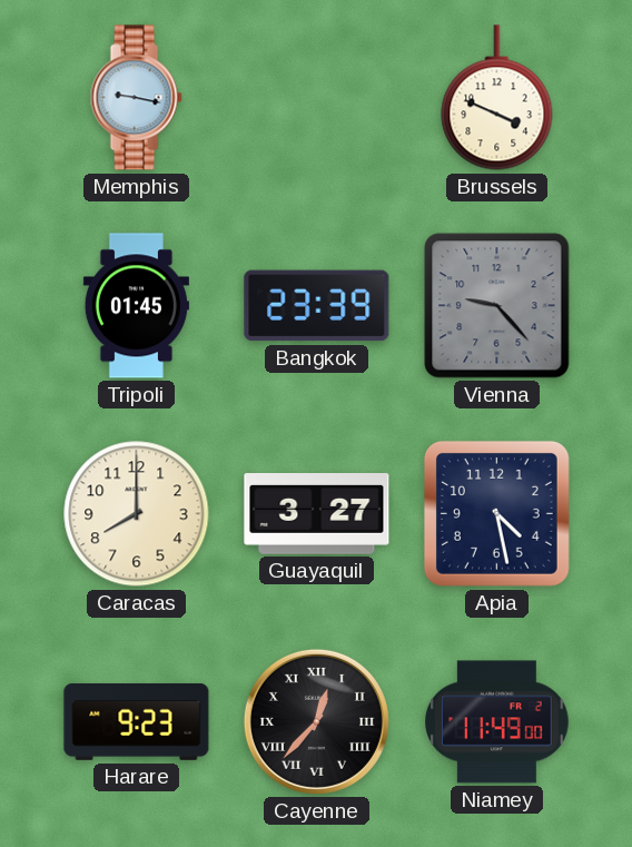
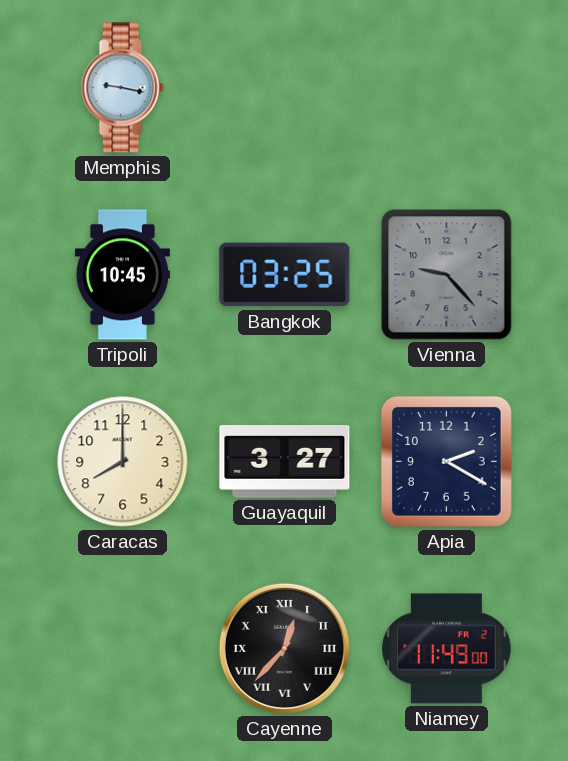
Brussels: 3:49 -> none (497, 98)
Tripoli: 01:45 -> 10:45 (122, 275)
Bangkok: 23:39 -> 03:25 (285, 275)
Apia: 4:28 -> 2:20 (446, 461)
Harare: 9:23 -> none (137, 721)
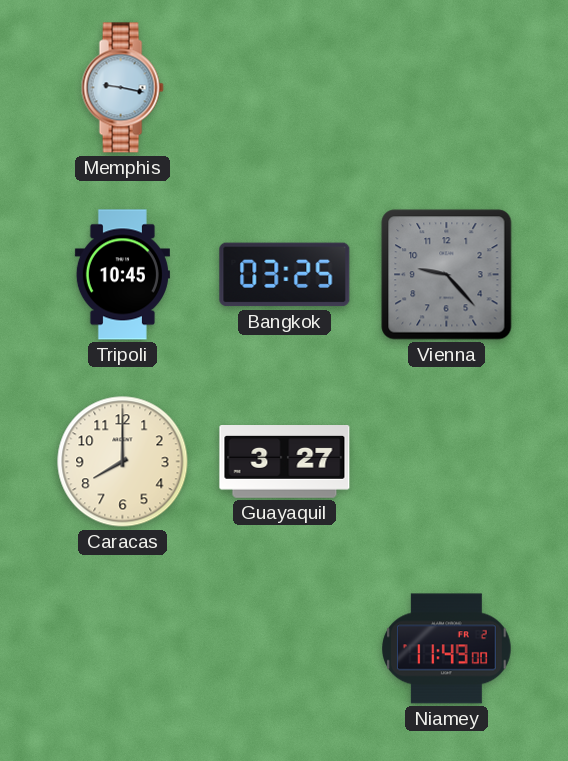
Apia: 2:20 -> none (446, 461)
Cayenne: 12:37 -> none (284, 648)
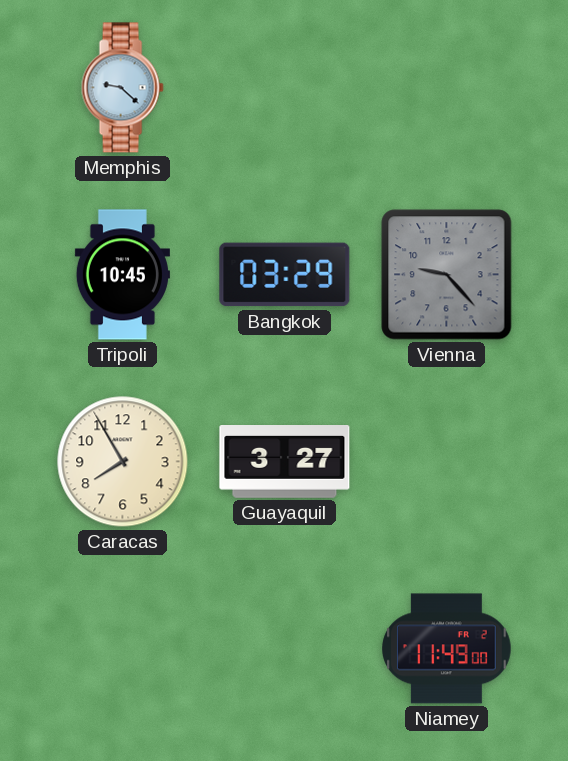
Memphis: 9:17 -> 9:22 (122, 88)
Bangkok: 03:25 -> 03:29 (285, 275)
Caracas: 8:00 -> 7:55 (123, 462)
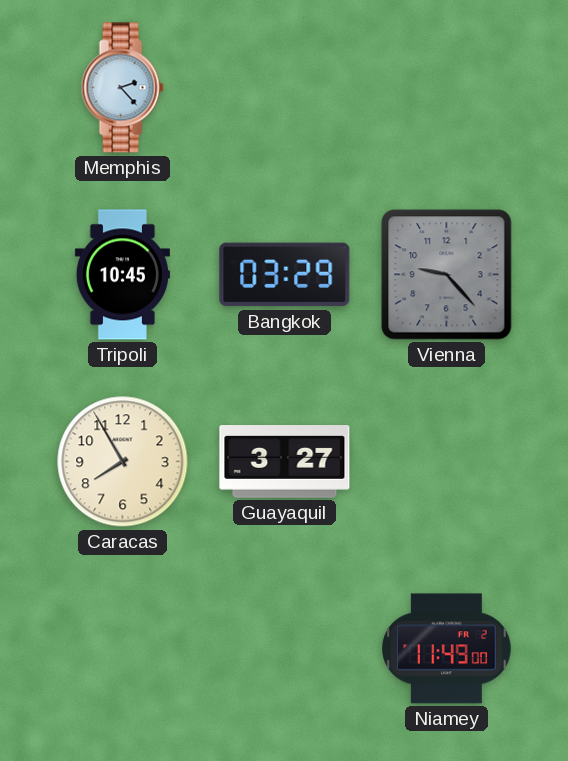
Memphis: 9:22 -> 2:23 (122, 88)
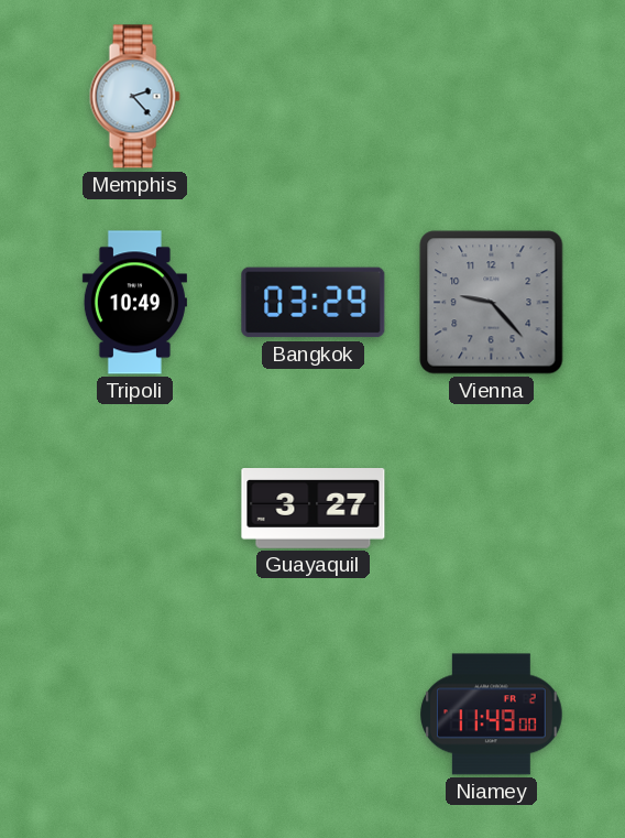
Tripoli: 10:45 -> 10:49 (134, 303)
Caracas: 7:55 -> none (123, 462)
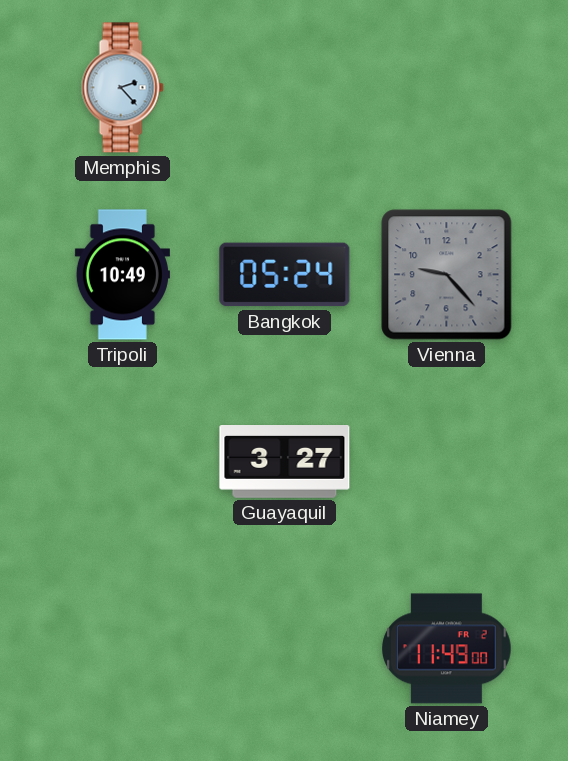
Bangkok: 03:29 -> 05:24 (285, 275)
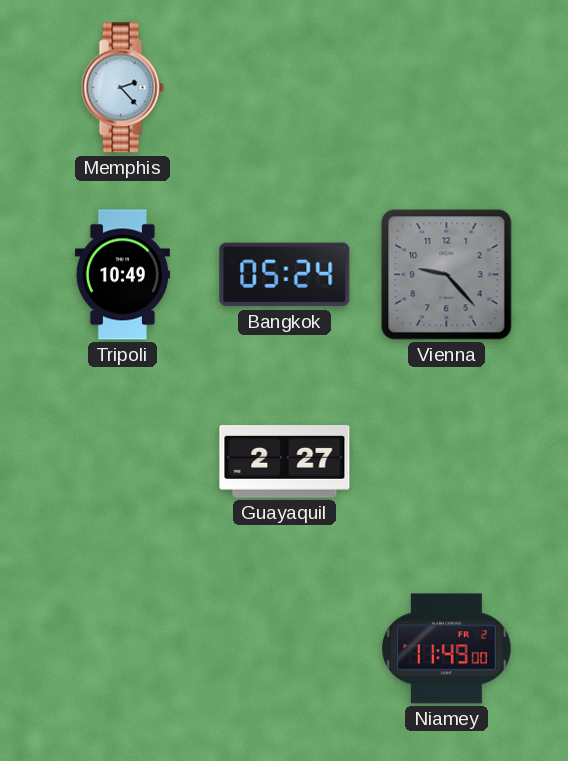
Guayaquil: 3:27 -> 2:27 (285, 462)
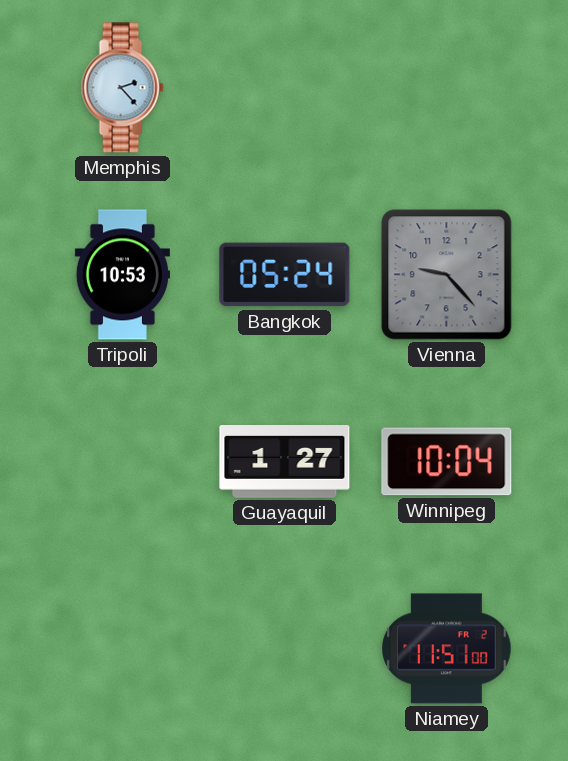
Tripoli: 10:49 -> 10:53 (122, 275)
Guayaquil: 2:27 -> 1:27 (285, 462)
Winnipeg: none -> 10:04 (447, 462)
Niamey: 11:49 -> 11:51 (447, 649)
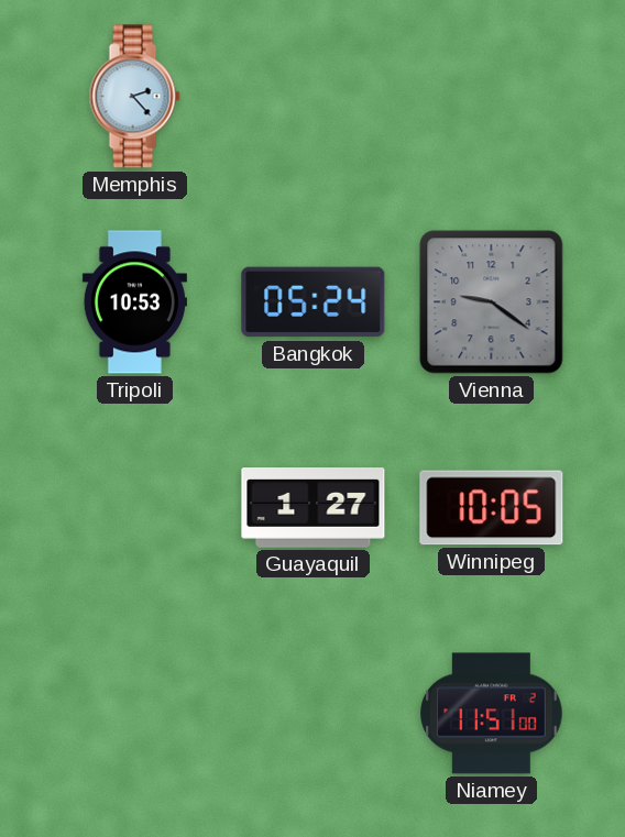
Vienna: 9:23 -> 9:21 (492, 302)
Winnipeg: 10:04 -> 10:05 (492, 508)
